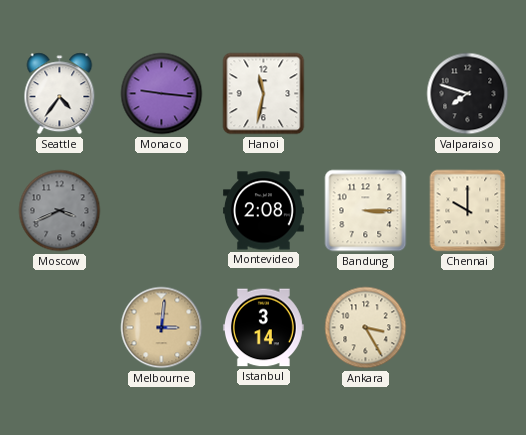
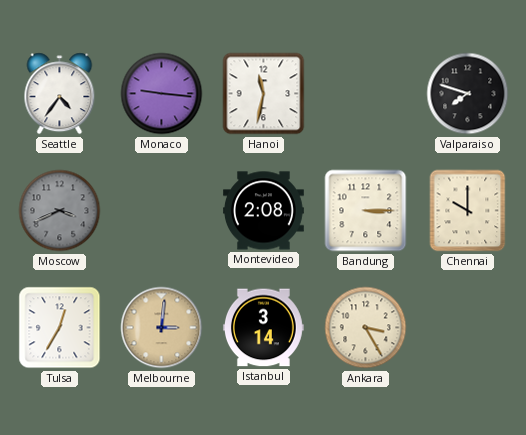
Tulsa: none -> 12:35 (60, 328)
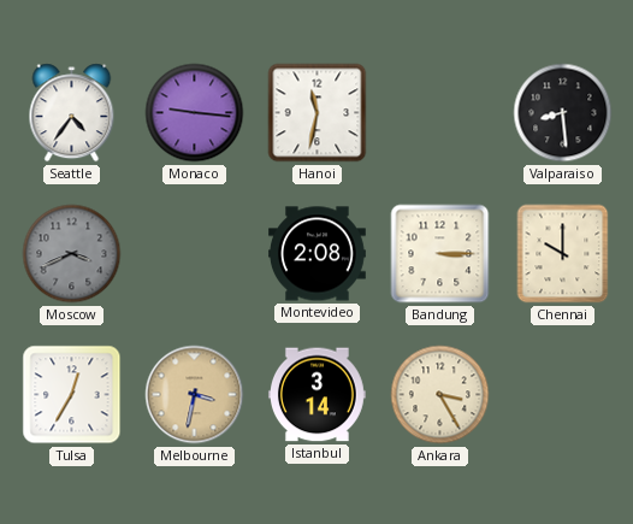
Valparaiso: 7:48 -> 8:29 (563, 113)
Melbourne: 3:01 -> 3:32 (195, 395)
